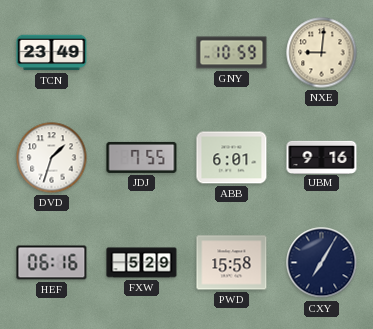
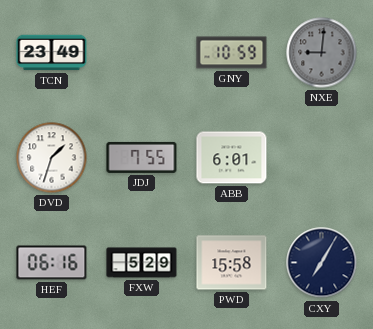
NXE dial: cream -> grey (322, 53)
UBM: 9:16 -> none (322, 157)
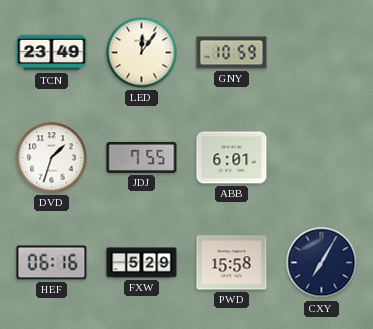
LED: none -> 12:06 (142, 53)
NXE: 9:01 -> none (322, 53)
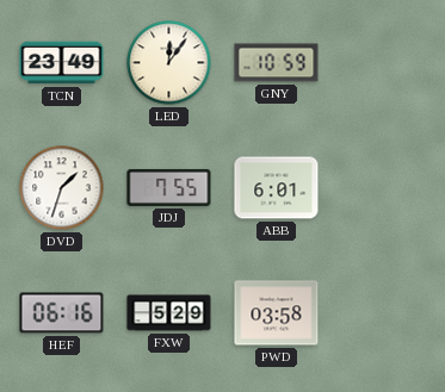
PWD: 15:58 -> 03:58 (277, 313)
CXY: 7:05 -> none (322, 263)
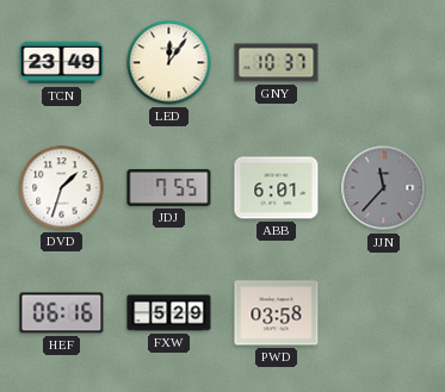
GNY: 10:59 -> 10:37 (277, 63)
JJN: none -> 11:37 (384, 188)
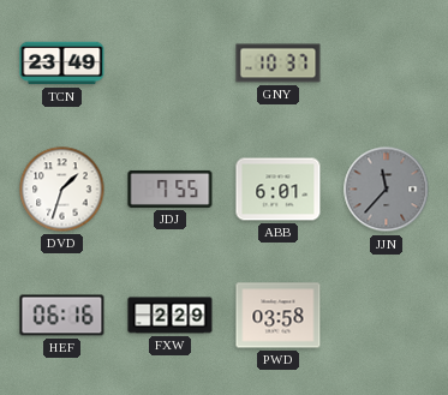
LED: 12:06 -> none (169, 63)
FXW: 5:29 -> 2:29 (171, 316)
